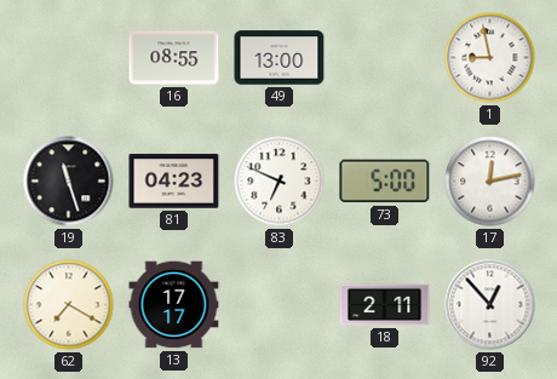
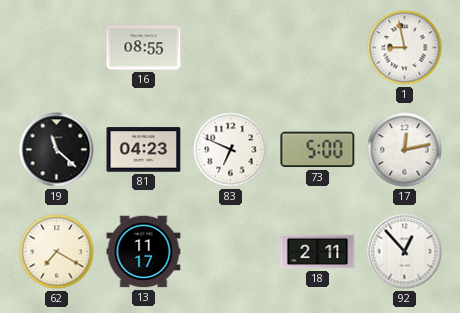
49: 13:00 -> none (280, 58)
19: 11:27 -> 11:22 (57, 150)
13: 17:17 -> 11:17 (144, 252)
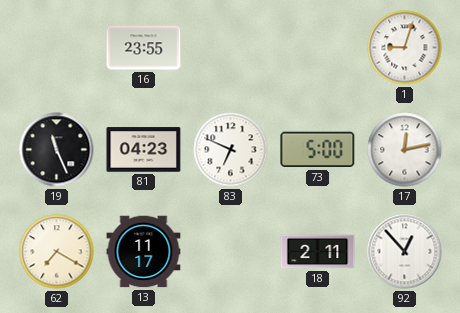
16: 08:55 -> 23:55 (144, 48)
1: 8:58 -> 9:03 (405, 48)
19: 11:22 -> 11:26 (57, 150)
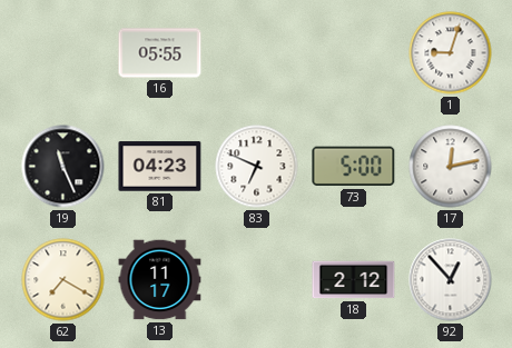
16: 23:55 -> 05:55 (160, 53)
18: 2:11 -> 2:12 (354, 280)
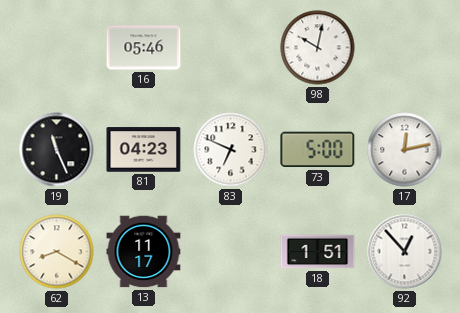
16: 05:55 -> 05:46 (144, 48)
98: none -> 10:02 (318, 48)
1: 9:03 -> none (451, 53)
62: 7:20 -> 8:20 (57, 252)
18: 2:12 -> 1:51 (318, 252)
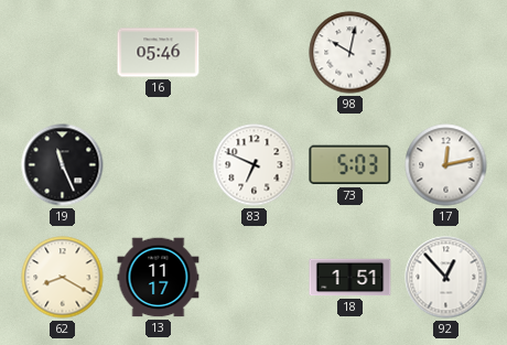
81: 04:23 -> none (144, 150)
73: 5:00 -> 5:03 (350, 165)
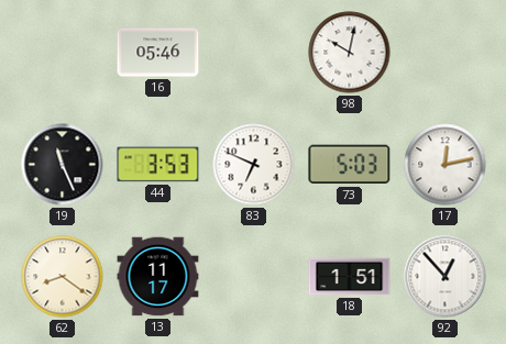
44: none -> 3:53 (158, 165)
62: 8:20 -> 8:21 (63, 277)
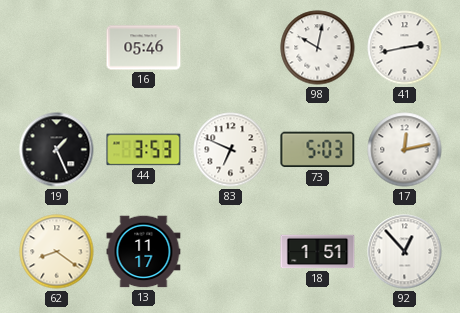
41: none -> 2:43 (405, 48)
19: 11:26 -> 1:26 (57, 150)
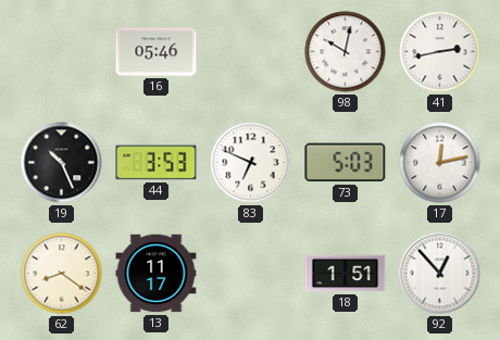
19: 1:26 -> 10:26 (62, 163)
